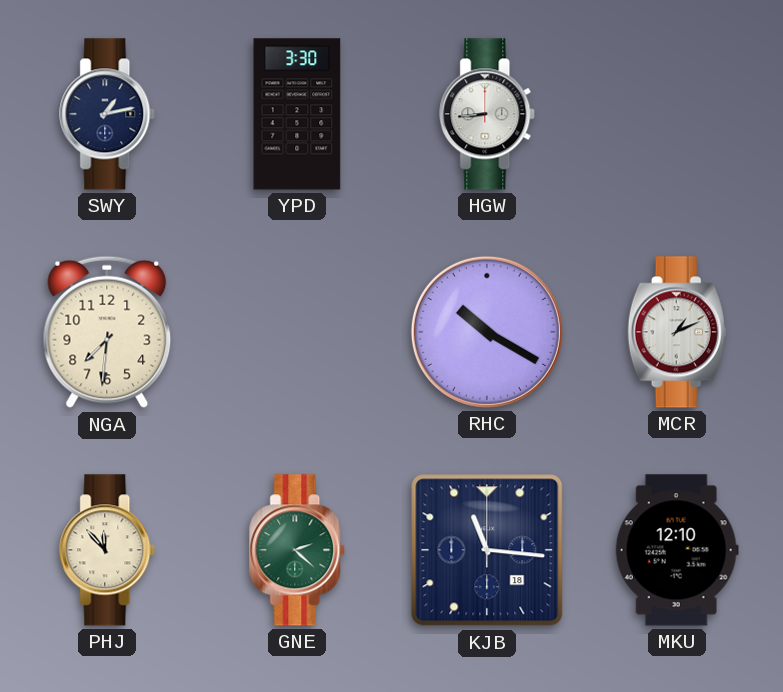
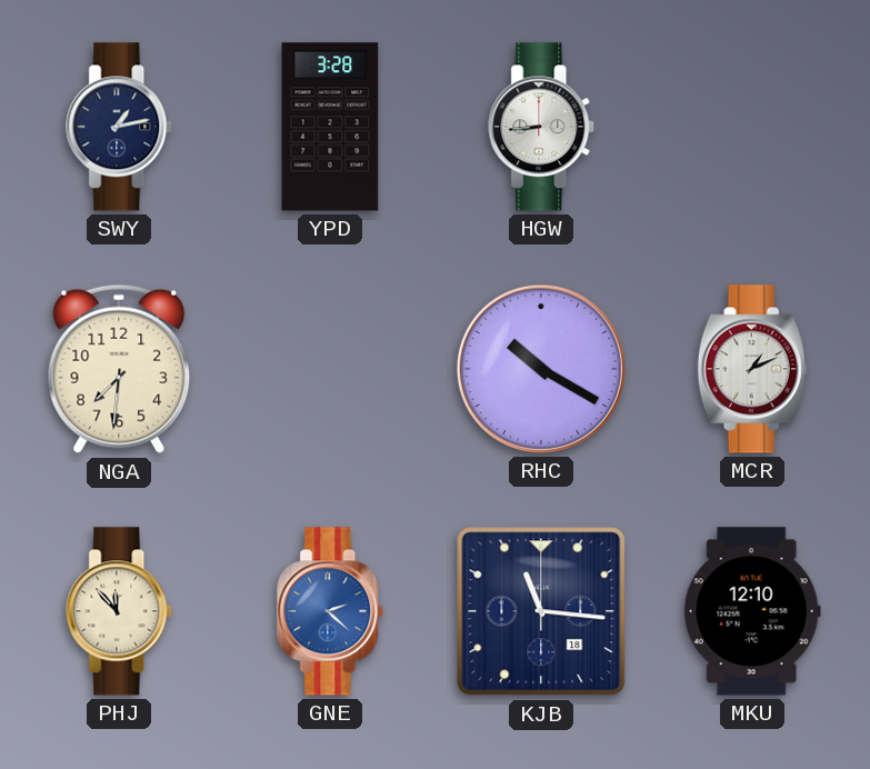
YPD: 3:30 -> 3:28 (330, 127)
GNE dial: green -> blue (331, 611)
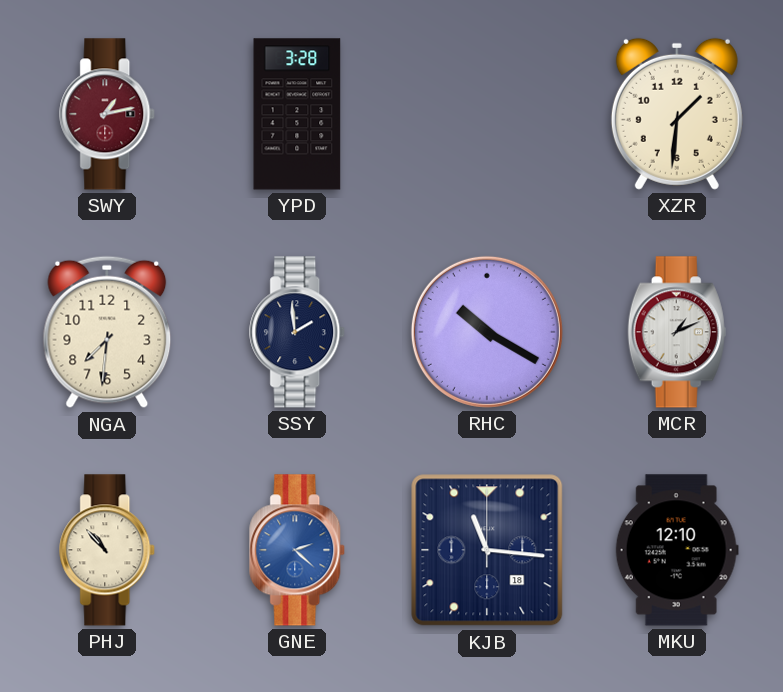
SWY dial: navy -> burgundy (108, 114)
HGW: 8:44 -> none (542, 127)
XZR: none -> 1:31 (677, 114)
SSY: none -> 1:59 (298, 332)
PHJ: 11:53 -> 10:53 (108, 550)
